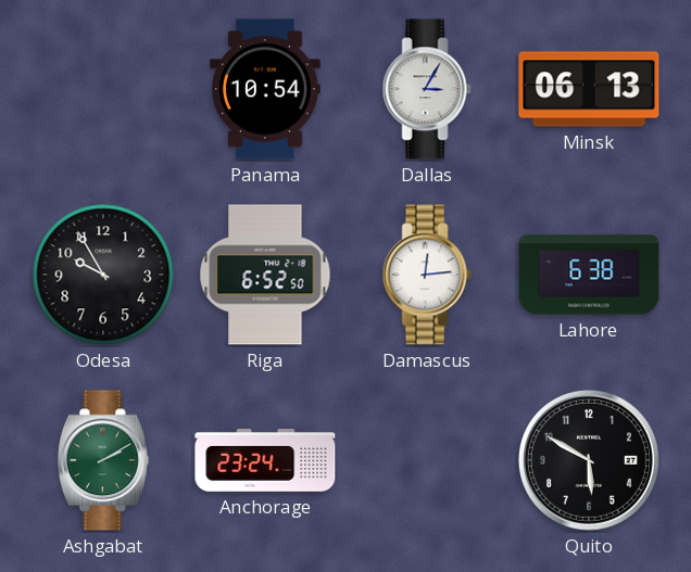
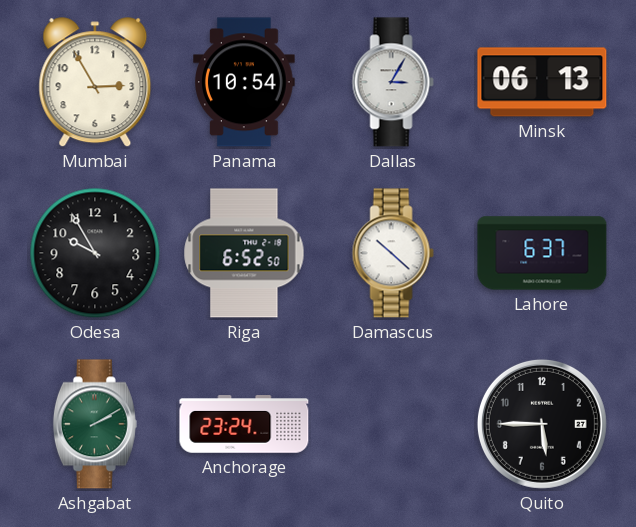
Mumbai: none -> 2:55 (95, 83)
Damascus: 12:14 -> 10:22 (393, 253)
Lahore: 6:38 -> 6:37 (542, 253)
Quito: 5:50 -> 5:45 (542, 424)
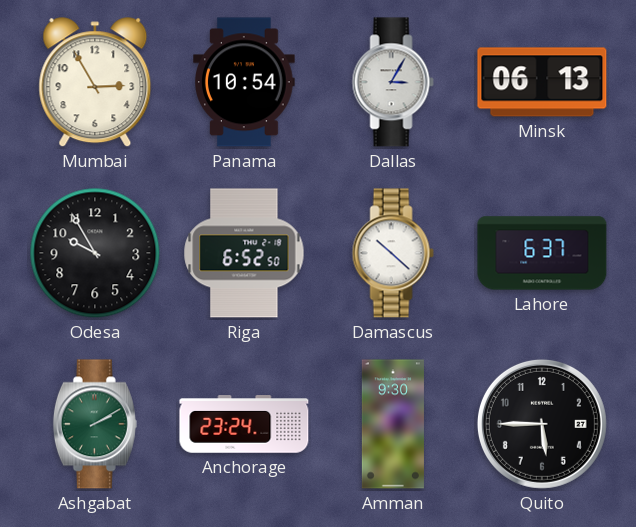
Amman: none -> 9:30 (393, 424)
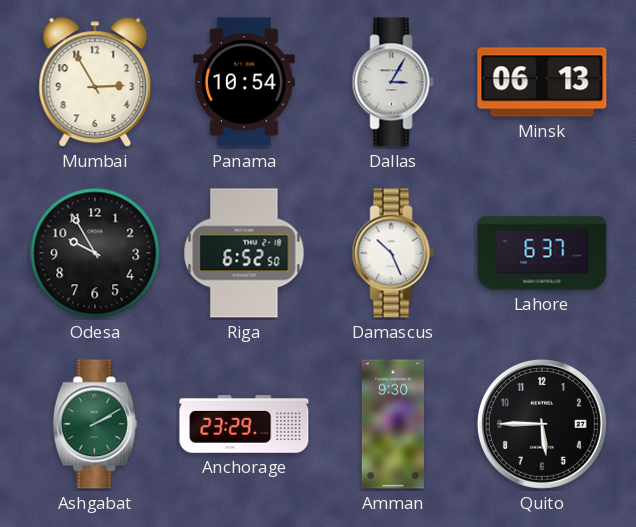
Damascus: 10:22 -> 10:26 (393, 253)
Anchorage: 23:24 -> 23:29 (244, 424)
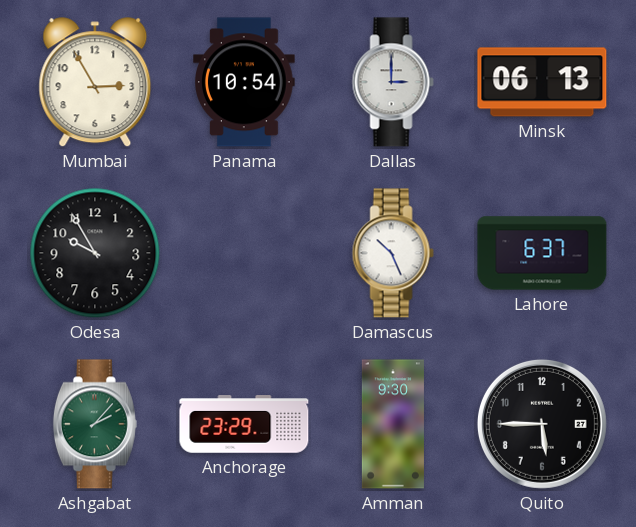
Dallas: 3:05 -> 3:00 (393, 82)
Riga: 6:52 -> none (244, 253)
Ashgabat: 2:10 -> 2:07 (95, 424)
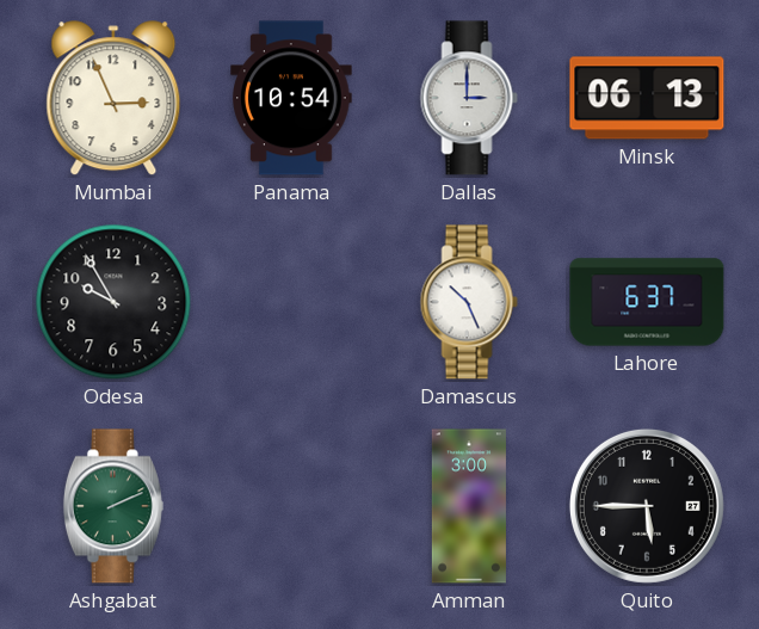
Mumbai: 2:55 -> 2:56 (113, 99)
Ashgabat: 2:07 -> 2:11 (113, 506)
Anchorage: 23:29 -> none (244, 424)
Amman: 9:30 -> 3:00 (469, 506)
